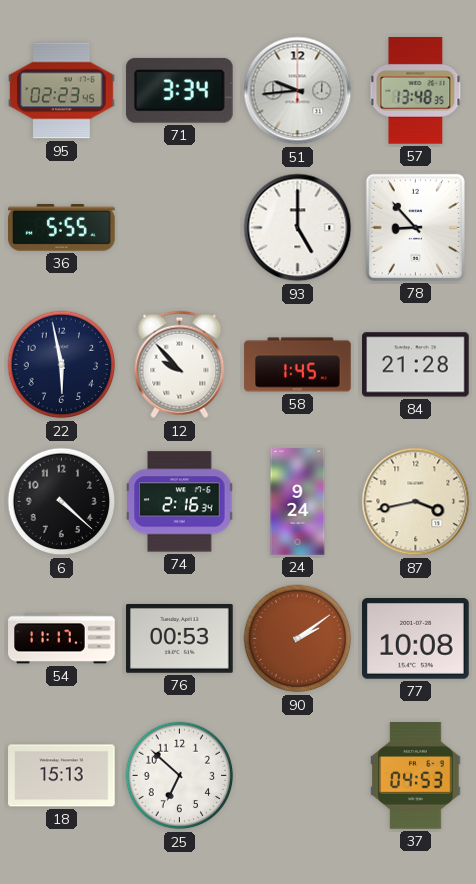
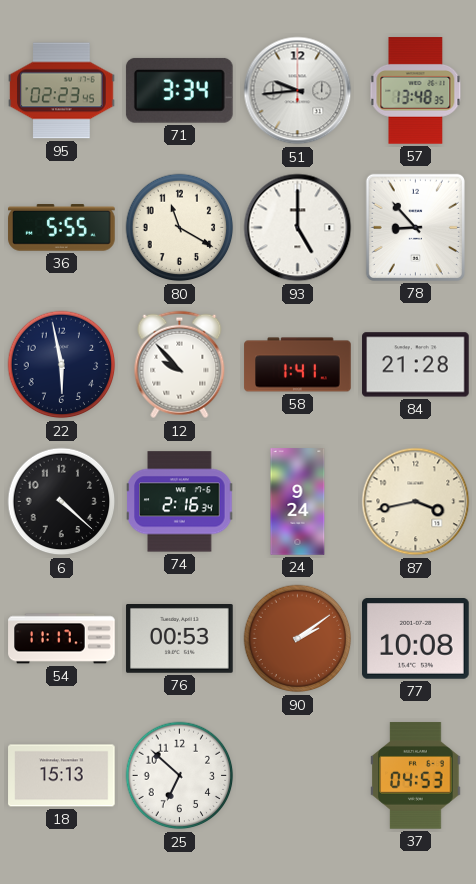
80: none -> 11:20 (180, 228)
58: 1:45 -> 1:41 (298, 365)
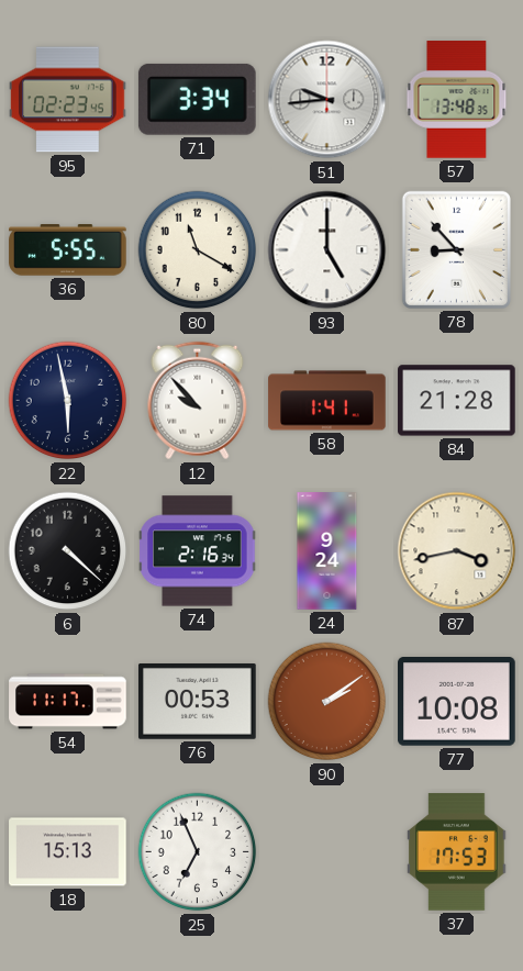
25: 6:52 -> 6:56 (198, 852)
37: 04:53 -> 17:53 (457, 852)
